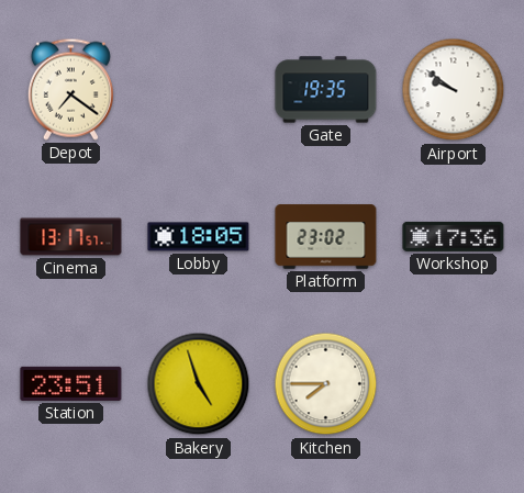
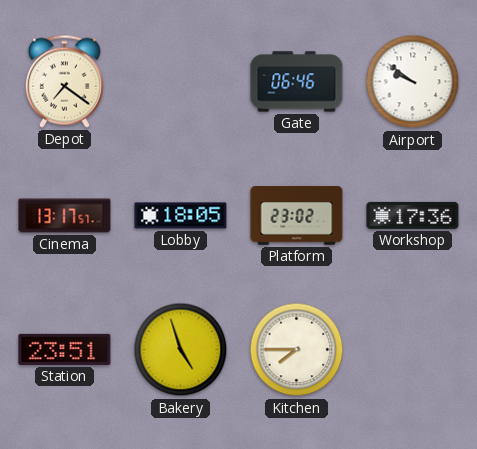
Gate: 19:35 -> 06:46 (297, 82)
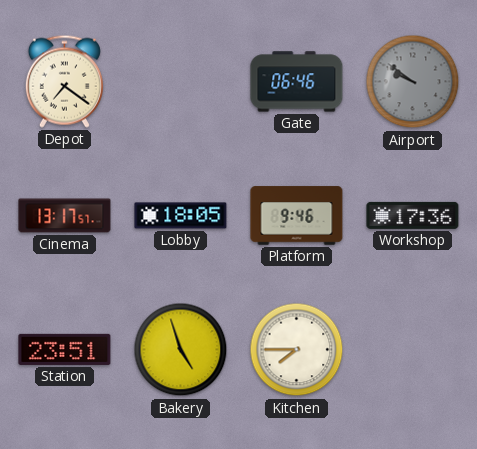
Airport dial: white -> grey (413, 82)
Platform: 23:02 -> 9:46 (297, 216)
